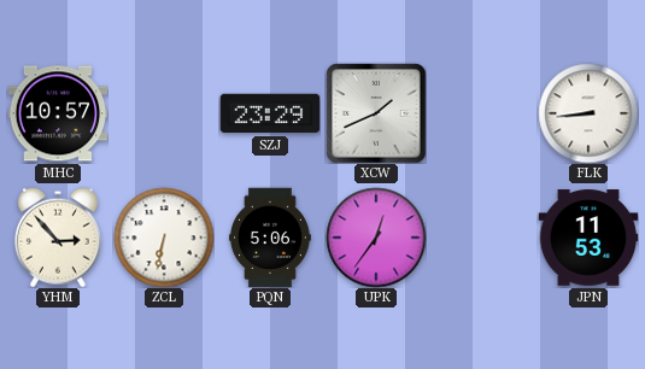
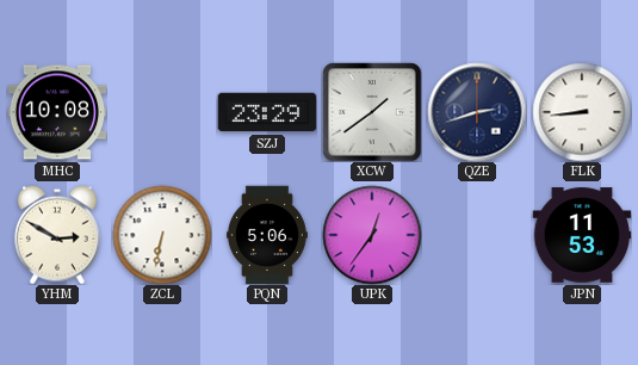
MHC: 10:57 -> 10:08 (57, 112)
XCW: 1:41 -> 1:39 (372, 112)
QZE: none -> 2:42 (477, 112)
YHM: 2:53 -> 2:50 (57, 235)
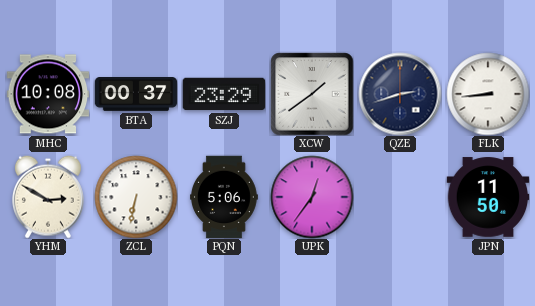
BTA: none -> 00:37 (136, 95)
JPN: 11:53 -> 11:50 (488, 197)
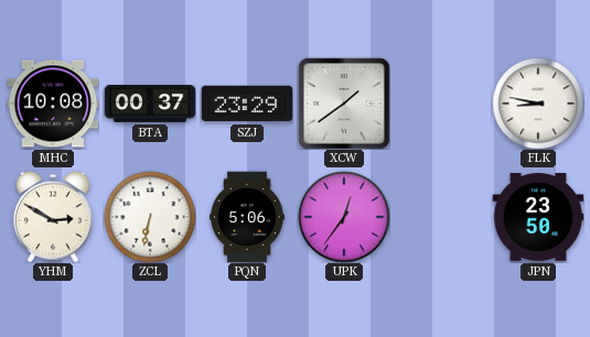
QZE: 2:42 -> none (400, 94)
FLK: 8:44 -> 8:47 (538, 104)
JPN: 11:50 -> 23:50 (538, 217)
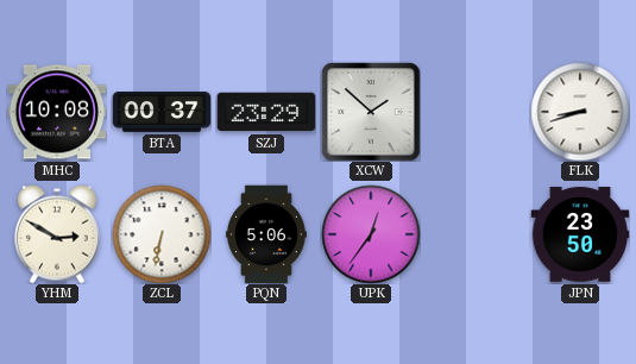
XCW: 1:39 -> 1:52 (371, 112)
FLK: 8:47 -> 8:42 (580, 112)
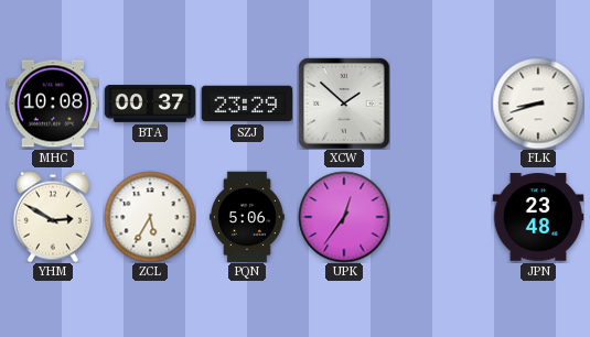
ZCL: 6:32 -> 5:35 (150, 217)
JPN: 23:50 -> 23:48 (538, 217)
